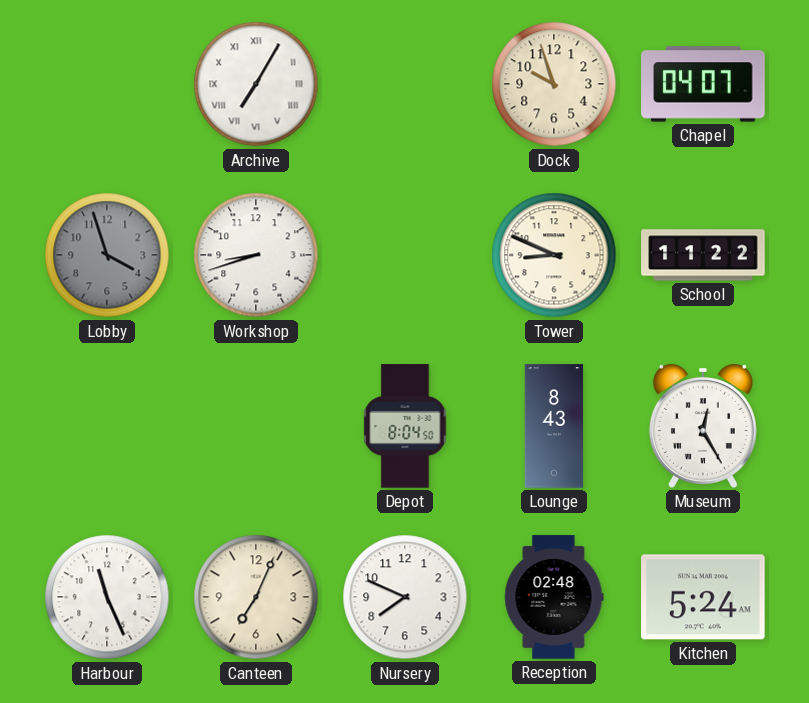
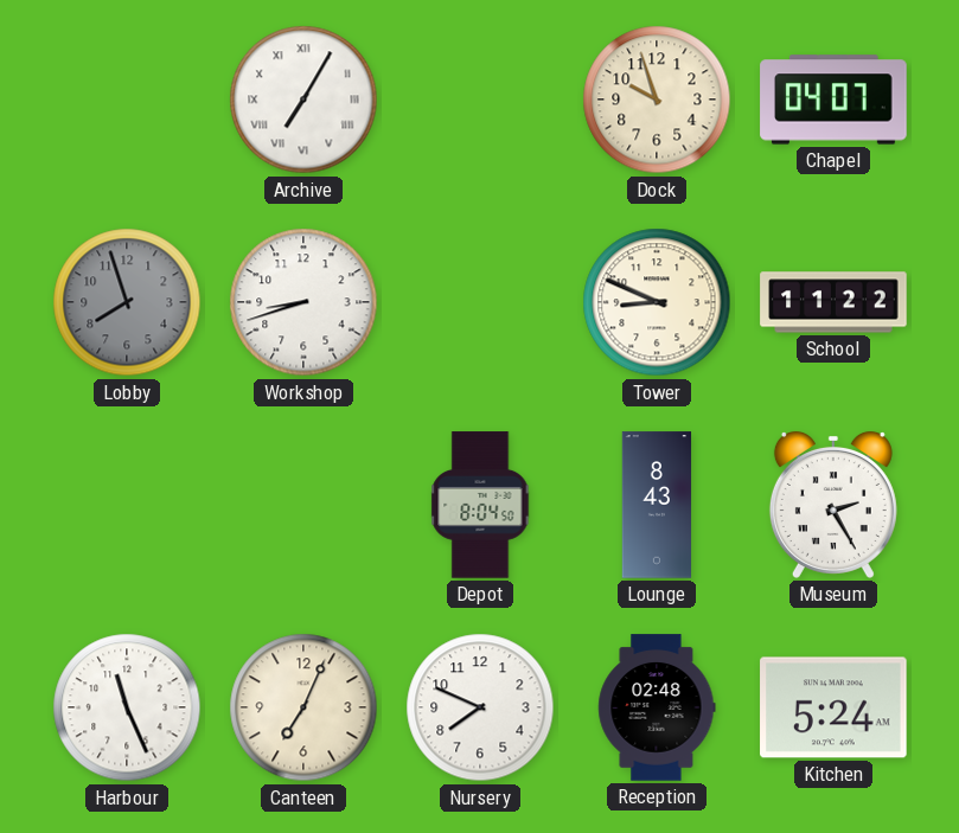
Lobby: 3:57 -> 7:57 (127, 302)
Museum: 12:25 -> 2:25 (833, 505)
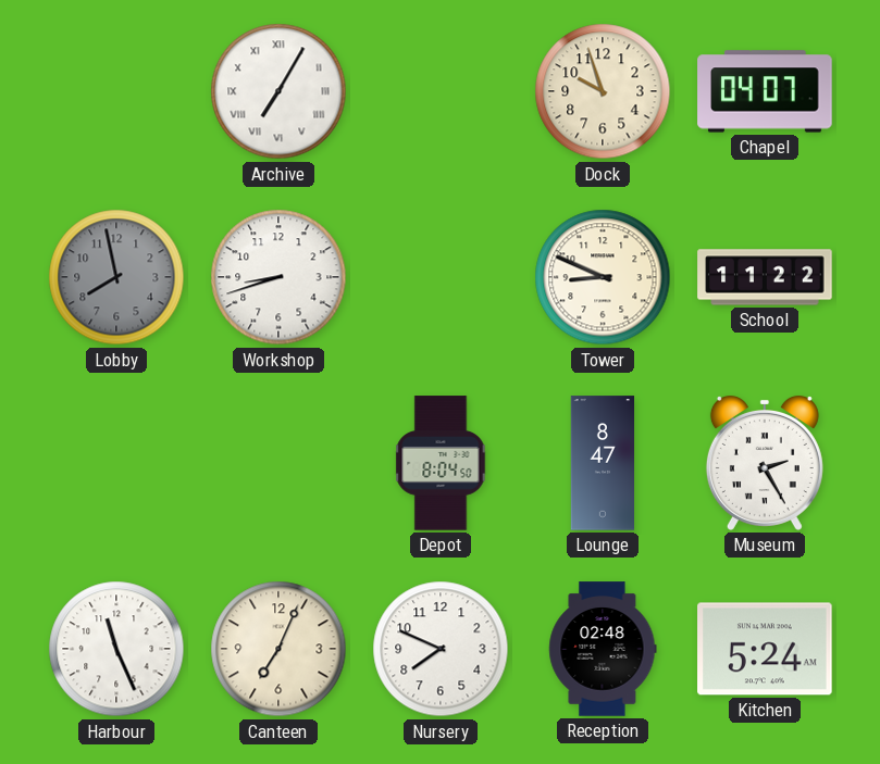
Lobby: 7:57 -> 7:58 (116, 277)
Lounge: 8:43 -> 8:47 (603, 463)
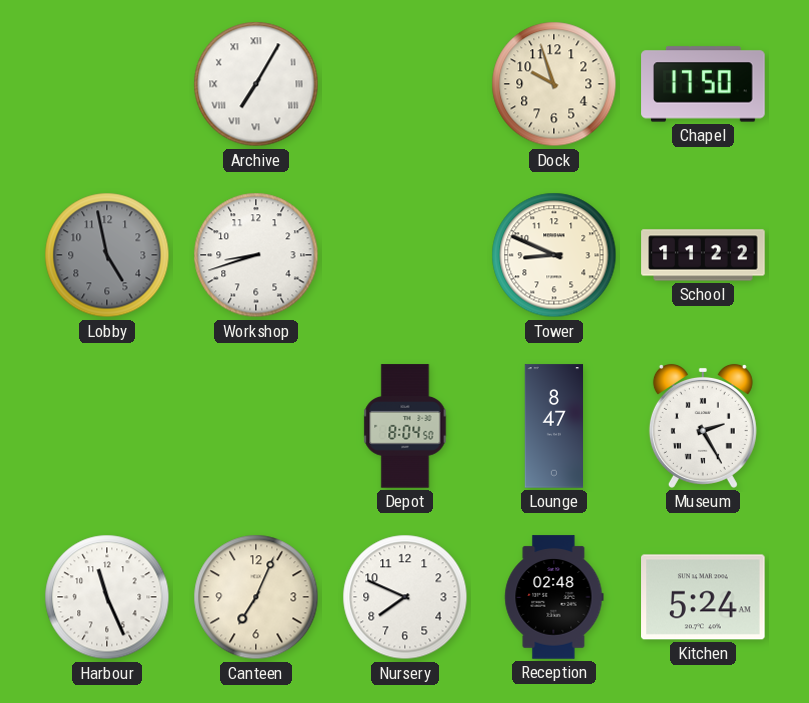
Chapel: 04:07 -> 17:50 (703, 84)
Lobby: 7:58 -> 4:58 (107, 255)
